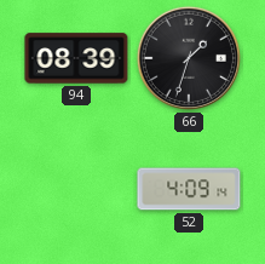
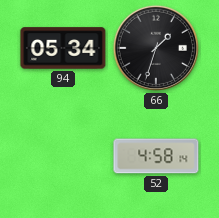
94: 08:39 -> 05:34 (63, 48)
52: 4:09 -> 4:58 (156, 156)
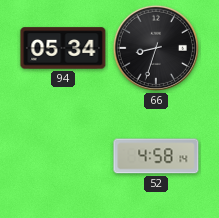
66: 1:33 -> 8:33 (156, 48)
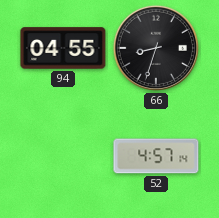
94: 05:34 -> 04:55 (63, 48)
52: 4:58 -> 4:57 (156, 156)
